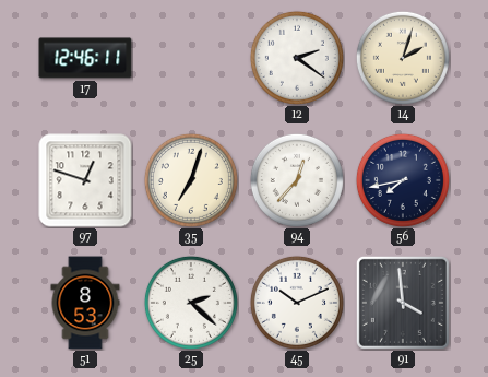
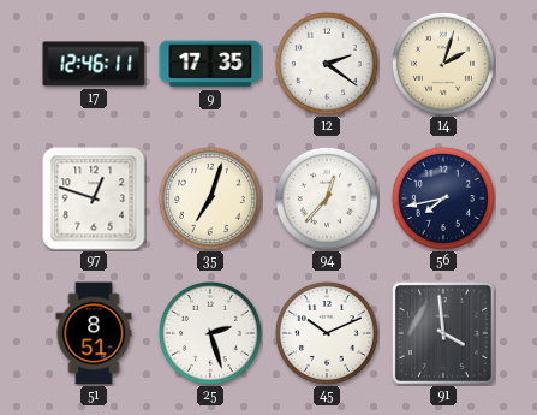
9: none -> 17:35 (210, 64)
51: 8:53 -> 8:51 (94, 333)
25: 2:22 -> 2:27 (210, 333)
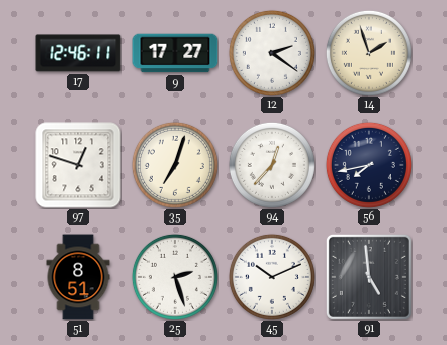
9: 17:35 -> 17:27 (175, 53)
14: 2:03 -> 1:57 (369, 53)
91: 3:59 -> 4:59 (369, 277)
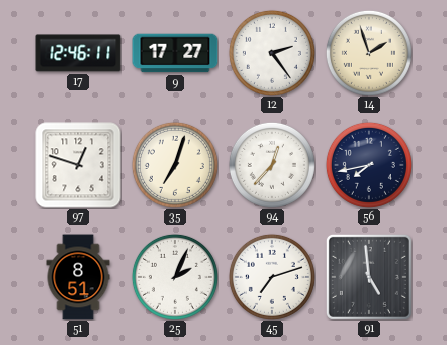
12: 2:21 -> 2:24 (272, 53)
25: 2:27 -> 2:04 (175, 277)
45: 10:11 -> 7:12 (272, 277)
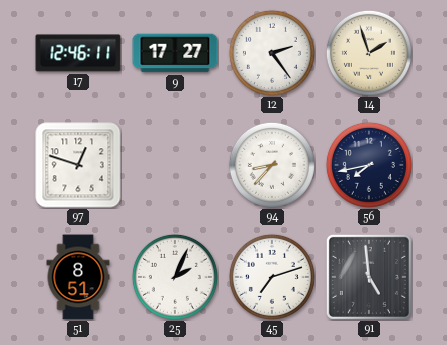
35: 7:03 -> none (175, 165)
94: 12:37 -> 8:37 (272, 165)
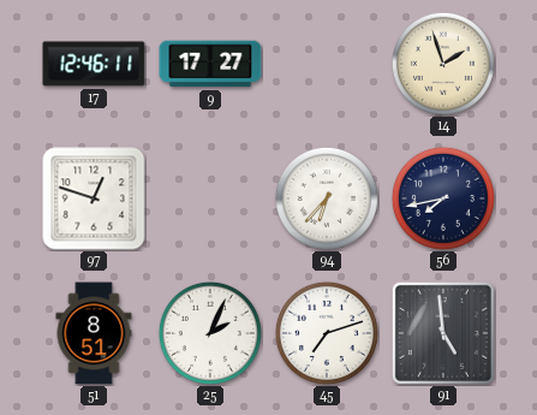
12: 2:24 -> none (272, 53)
94: 8:37 -> 6:37 (327, 198)
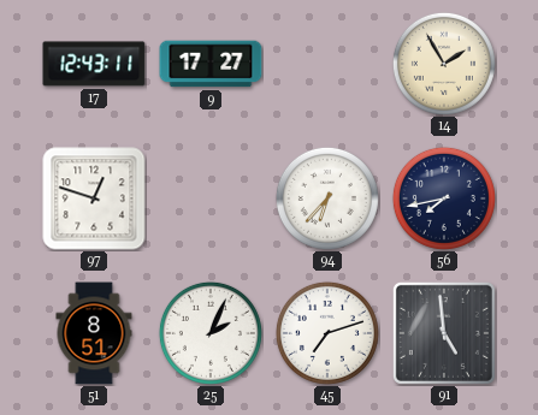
17: 12:46 -> 12:43 (94, 64)
14: 1:57 -> 1:55 (444, 64)
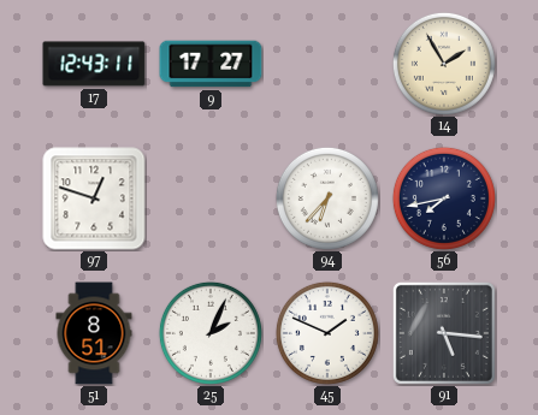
45: 7:12 -> 1:49 (327, 333)
91: 4:59 -> 5:16 (444, 333)
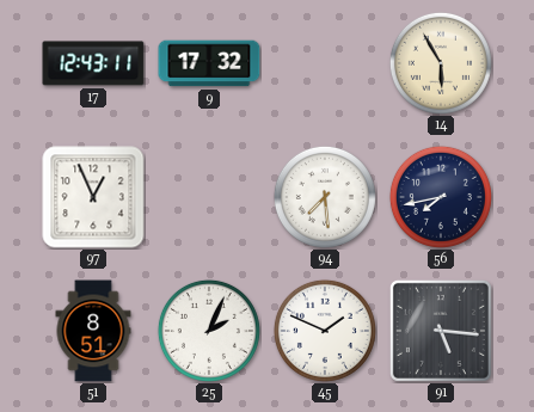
9: 17:27 -> 17:32 (209, 63)
14: 1:55 -> 5:55 (441, 63)
97: 12:48 -> 12:56 (93, 197)
94: 6:37 -> 7:29 (325, 197)
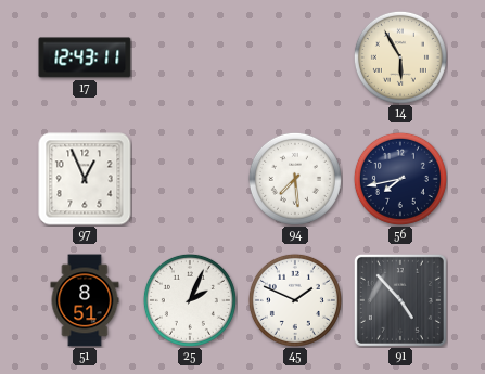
9: 17:32 -> none (209, 63)
91: 5:16 -> 4:53 (400, 300)
